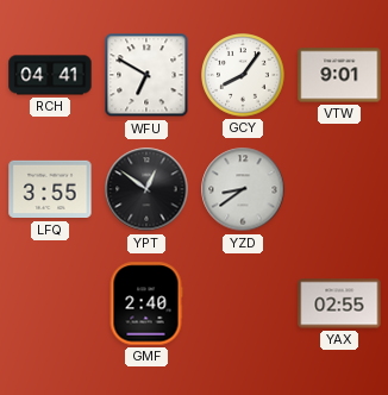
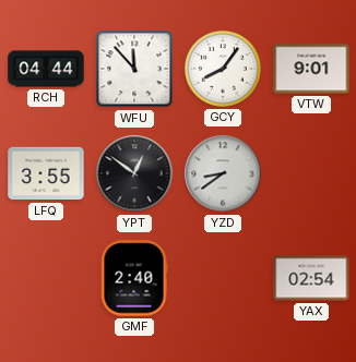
RCH: 04:41 -> 04:44 (46, 69)
WFU: 6:50 -> 11:53 (134, 69)
YAX: 02:55 -> 02:54 (311, 278)
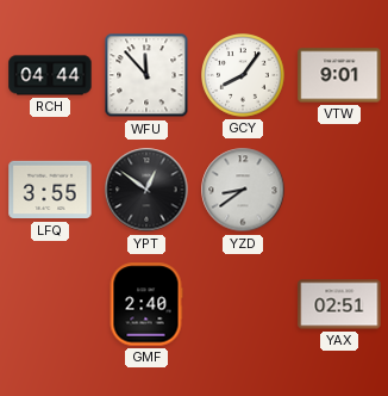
YAX: 02:54 -> 02:51 (339, 304)
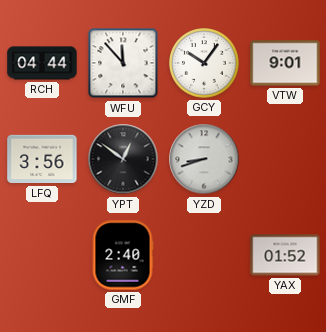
GCY: 8:06 -> 10:06 (204, 63)
LFQ: 3:55 -> 3:56 (42, 159)
YZD: 8:39 -> 8:42 (204, 159)
YAX: 02:51 -> 01:52 (285, 255)
